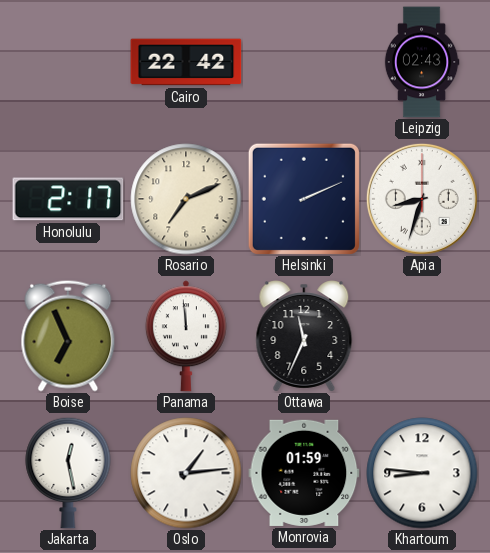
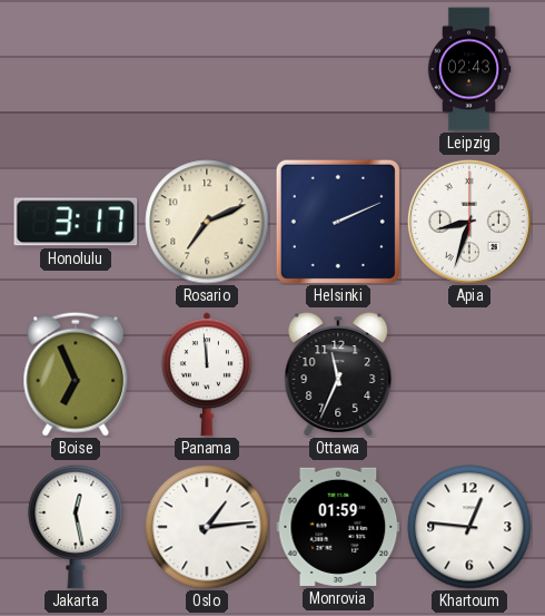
Cairo: 22:42 -> none (186, 62)
Honolulu: 2:17 -> 3:17 (76, 222)
Khartoum: 8:46 -> 12:46 (469, 527)
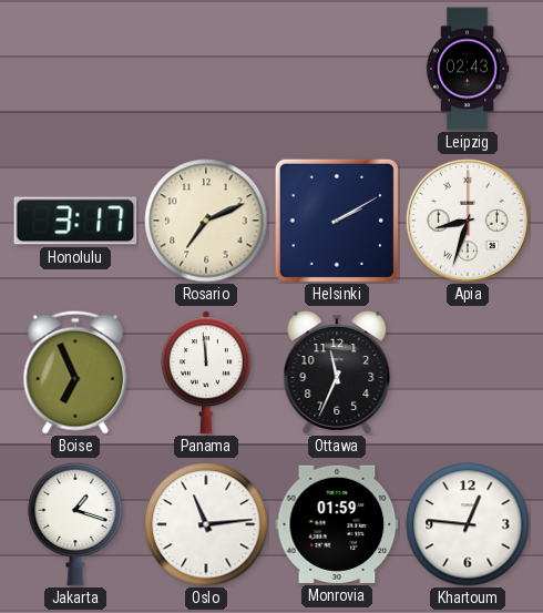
Helsinki: 2:11 -> 2:10 (337, 221)
Jakarta: 12:28 -> 1:18 (75, 524)
Oslo: 1:14 -> 11:14 (206, 524)
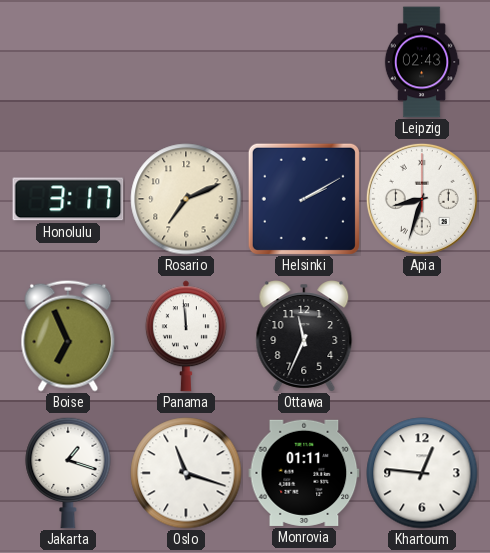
Oslo: 11:14 -> 11:18 (186, 473)
Monrovia: 01:59 -> 01:11 (304, 473)
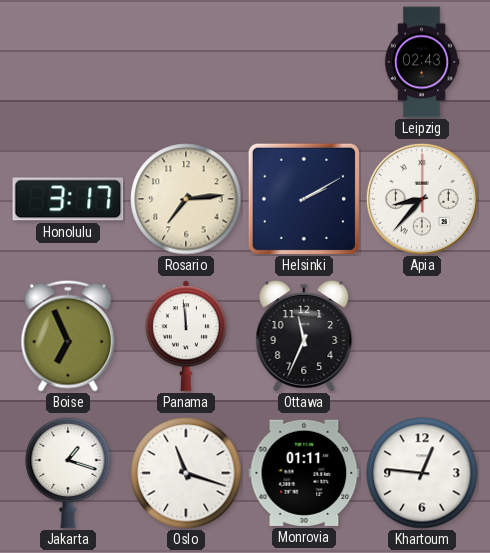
Rosario: 7:11 -> 7:14 (186, 199)
Apia: 8:33 -> 8:37 (422, 199)
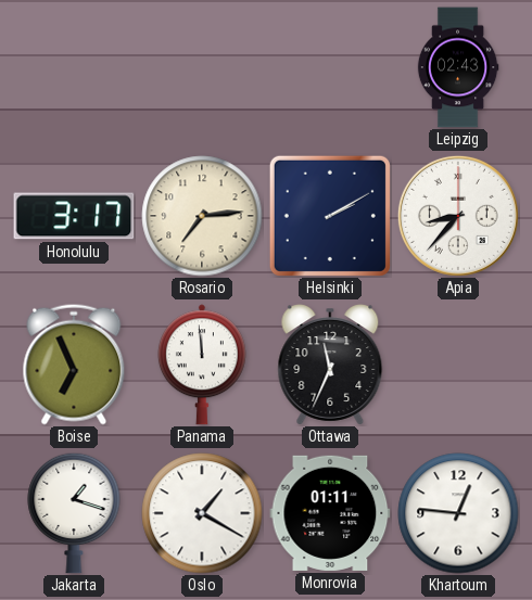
Oslo: 11:18 -> 1:20 (202, 513)
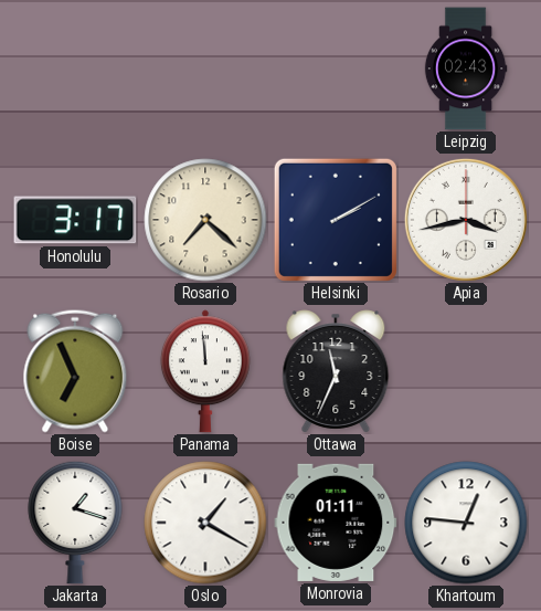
Rosario: 7:14 -> 7:22 (205, 220)
Apia: 8:37 -> 3:43 (466, 220)
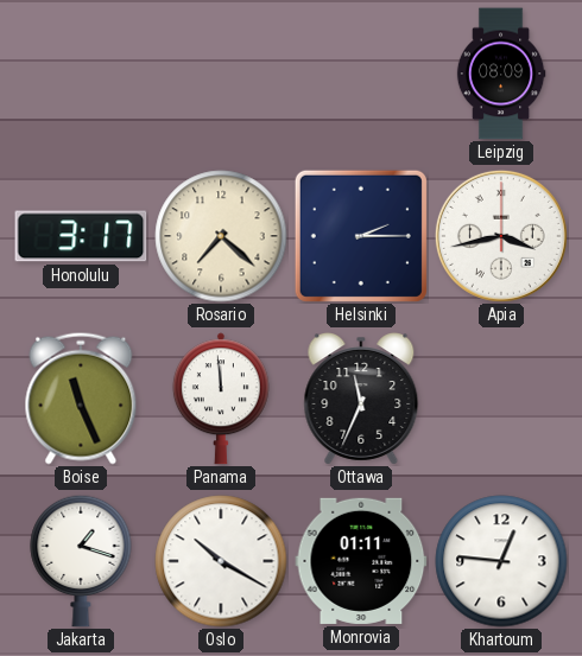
Leipzig: 02:43 -> 08:09 (501, 74)
Helsinki: 2:10 -> 2:15 (361, 236)
Boise: 6:56 -> 11:26 (81, 399)
Oslo: 1:20 -> 10:20 (221, 561)
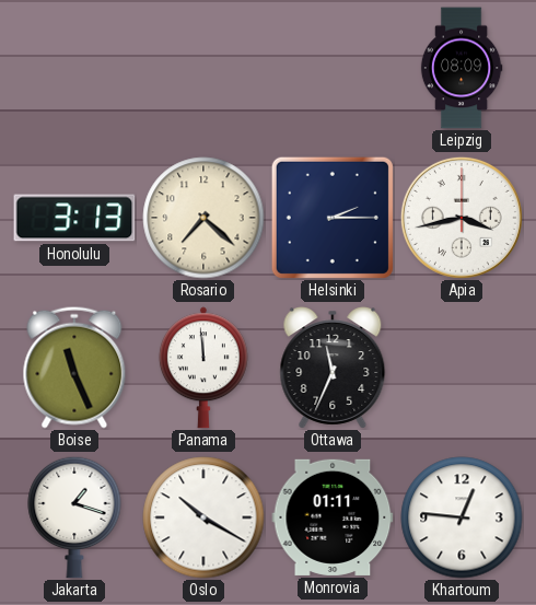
Honolulu: 3:17 -> 3:13 (74, 218)
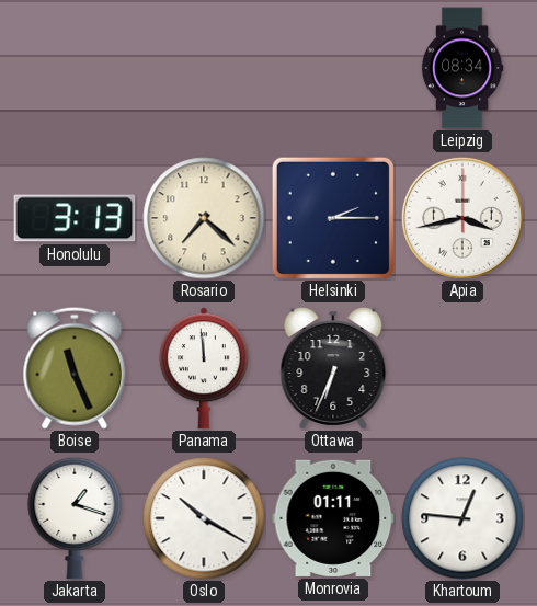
Leipzig: 08:09 -> 08:34 (462, 68)
Ottawa: 11:34 -> 6:34 (333, 368)
